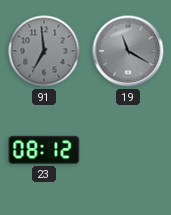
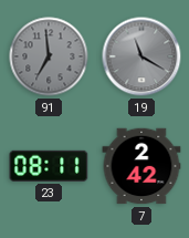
23: 08:12 -> 08:11 (49, 166)
7: none -> 2:42 (141, 166)
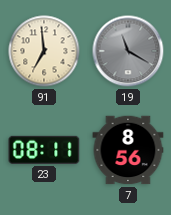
91 dial: grey -> cream (44, 51)
7: 2:42 -> 8:56 (128, 150)
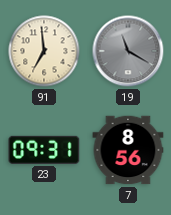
23: 08:11 -> 09:31 (44, 150)
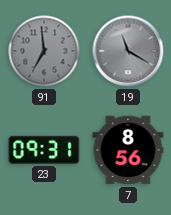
91 dial: cream -> grey (44, 51)
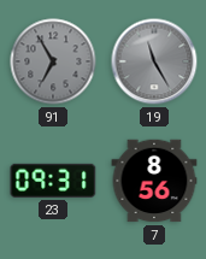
91: 6:59 -> 6:55 (53, 61)
19: 11:20 -> 11:25 (154, 61)
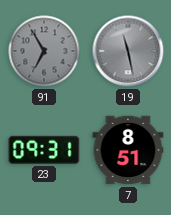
19: 11:25 -> 11:28 (128, 51)
7: 8:56 -> 8:51 (128, 150)
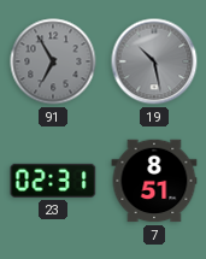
19: 11:28 -> 10:28 (154, 61)
23: 09:31 -> 02:31 (53, 181)
